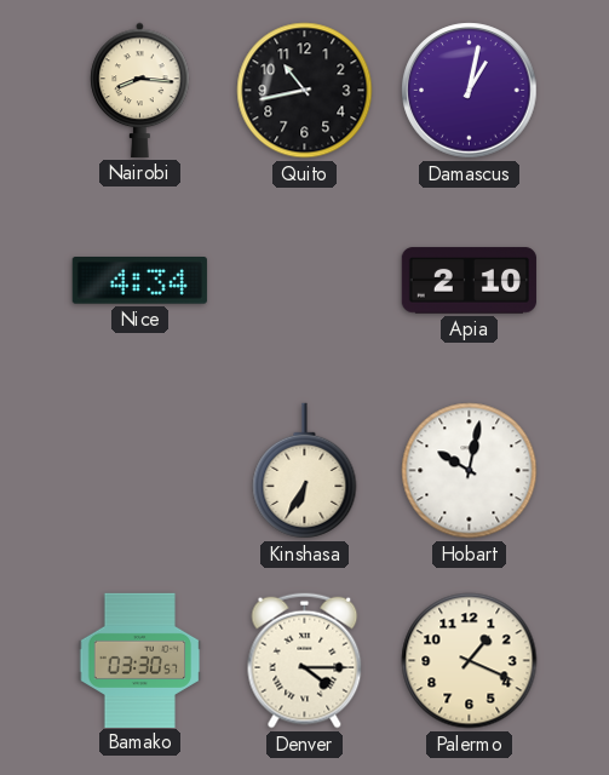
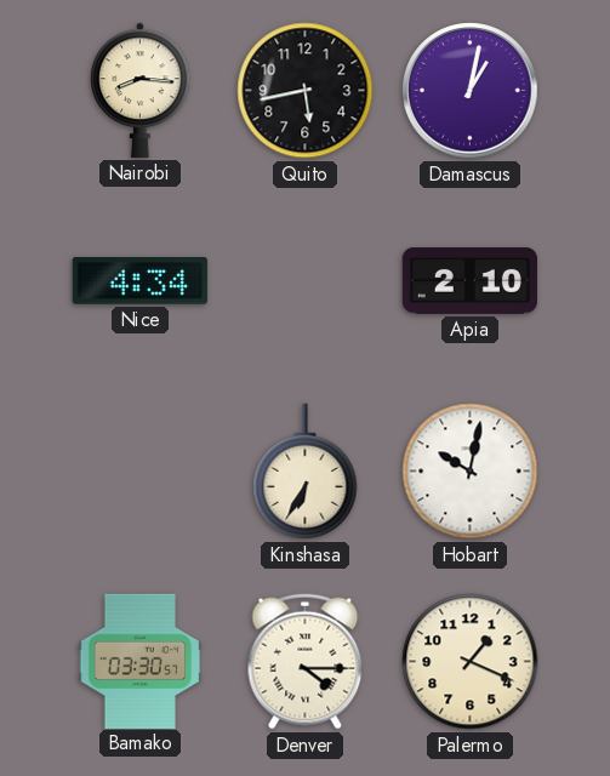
Quito: 10:43 -> 5:43 (306, 91)
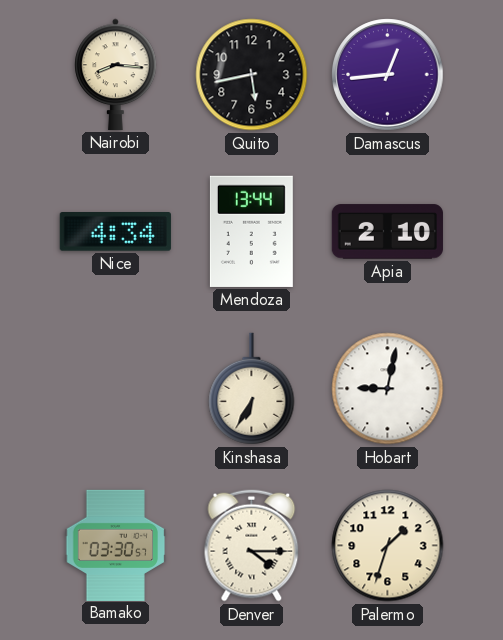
Damascus: 1:02 -> 12:44 (388, 75)
Mendoza: none -> 13:44 (251, 231)
Hobart: 10:02 -> 9:02 (388, 389)
Palermo: 1:19 -> 1:33 (388, 546)
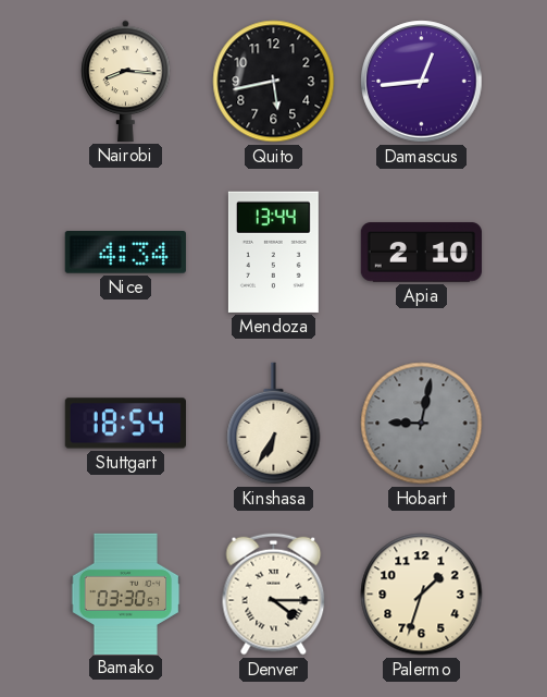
Stuttgart: none -> 18:54 (125, 424)
Hobart dial: white -> grey (422, 424)
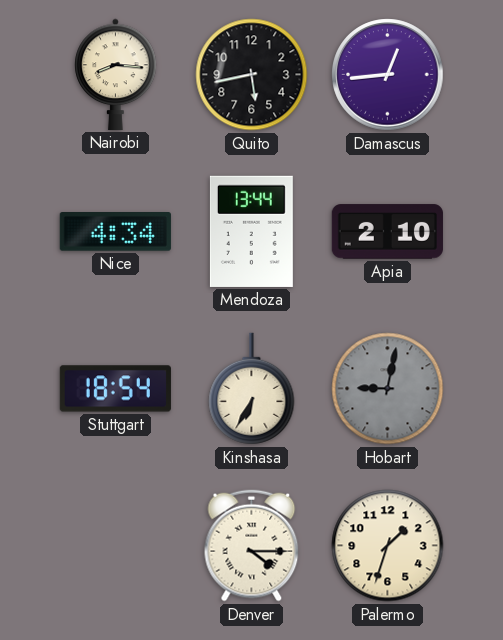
Bamako: 03:30 -> none (126, 594)
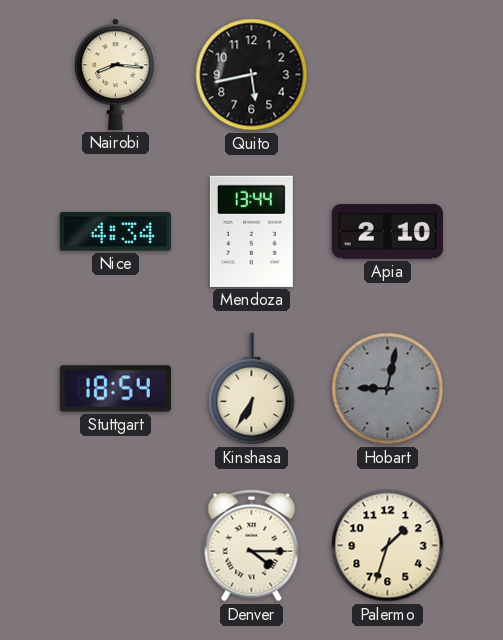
Damascus: 12:44 -> none (388, 75)
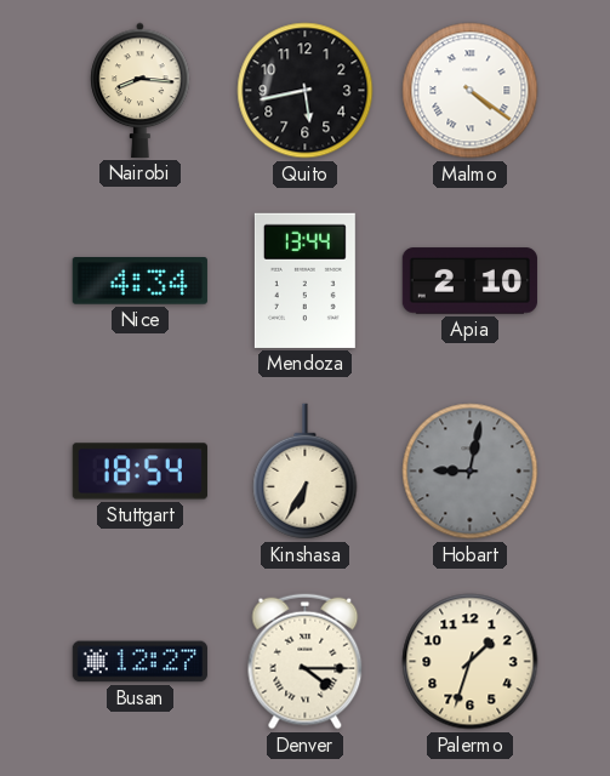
Malmo: none -> 4:21 (471, 91)
Busan: none -> 12:27 (139, 662)
